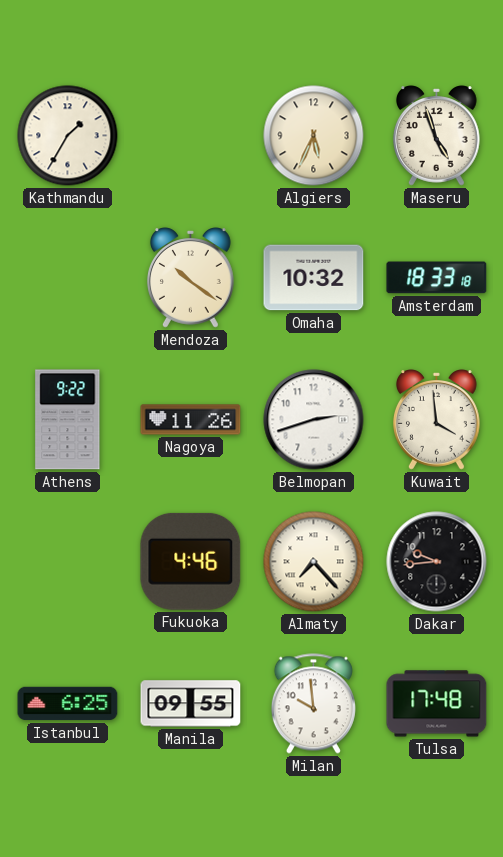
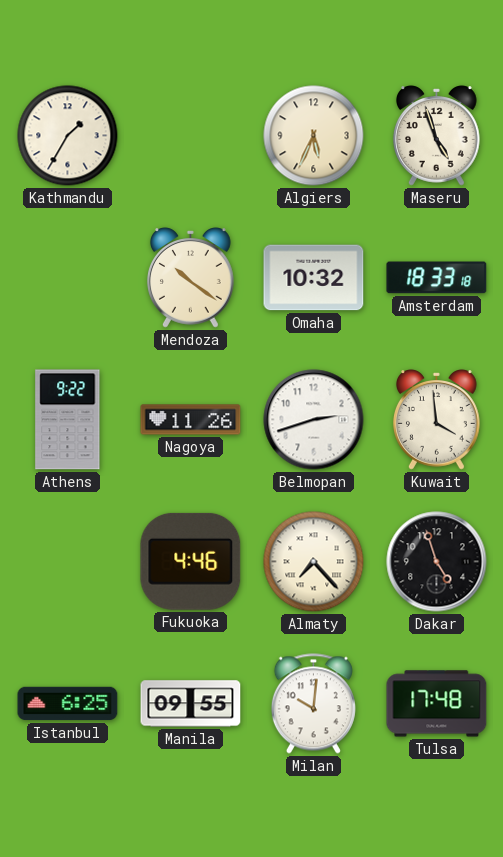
Dakar: 9:44 -> 4:57 (437, 562)
Milan: 9:59 -> 10:01 (313, 704)
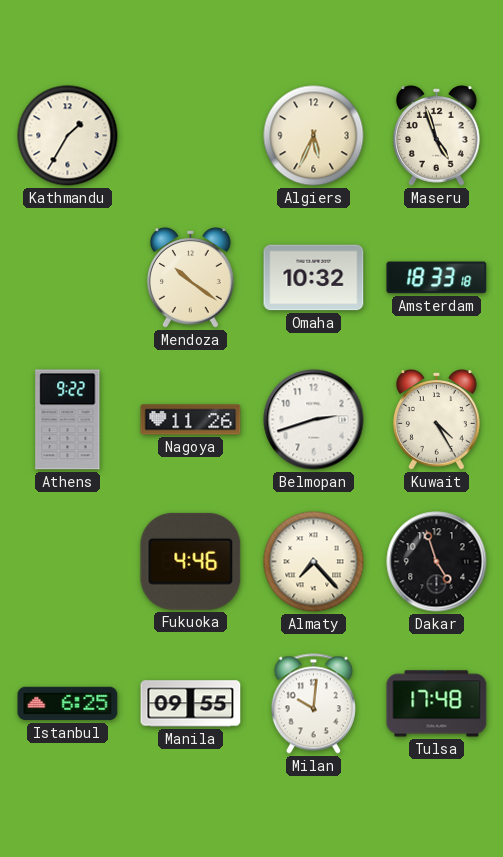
Kuwait: 3:59 -> 4:25 (437, 420)
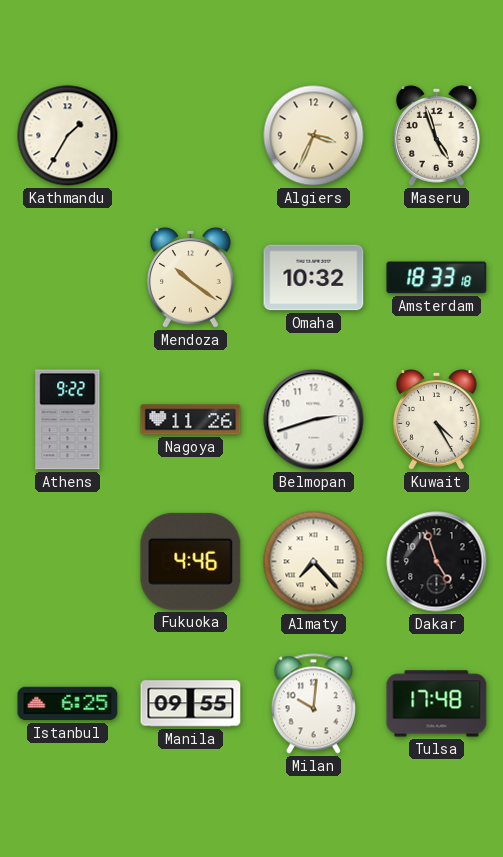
Algiers: 5:34 -> 3:34 (314, 136)
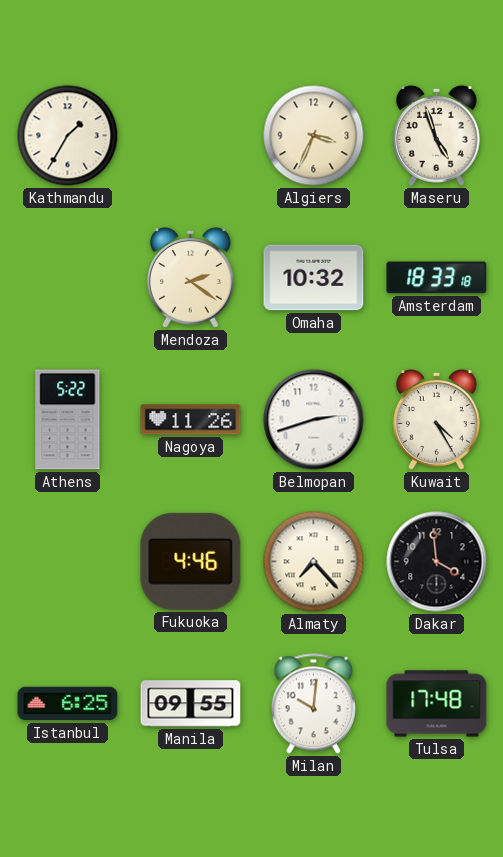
Mendoza: 10:21 -> 2:21 (191, 278)
Athens: 9:22 -> 5:22 (68, 420)
Dakar: 4:57 -> 3:59 (437, 562)
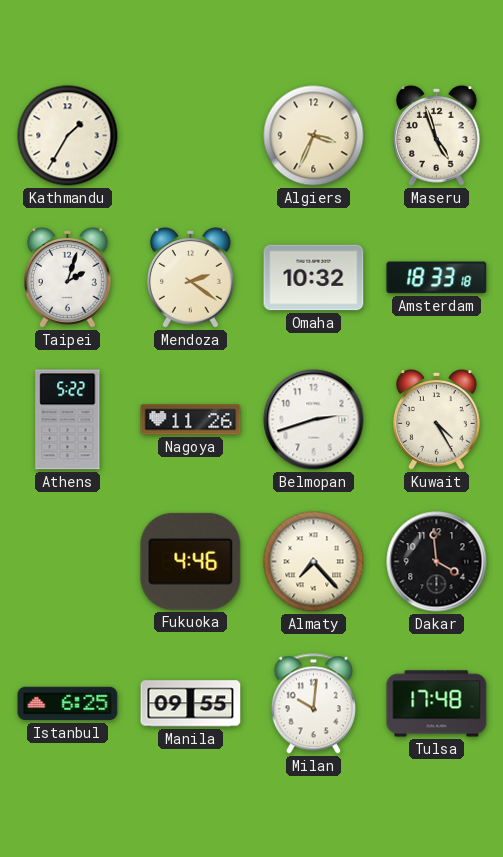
Taipei: none -> 2:03 (68, 278)
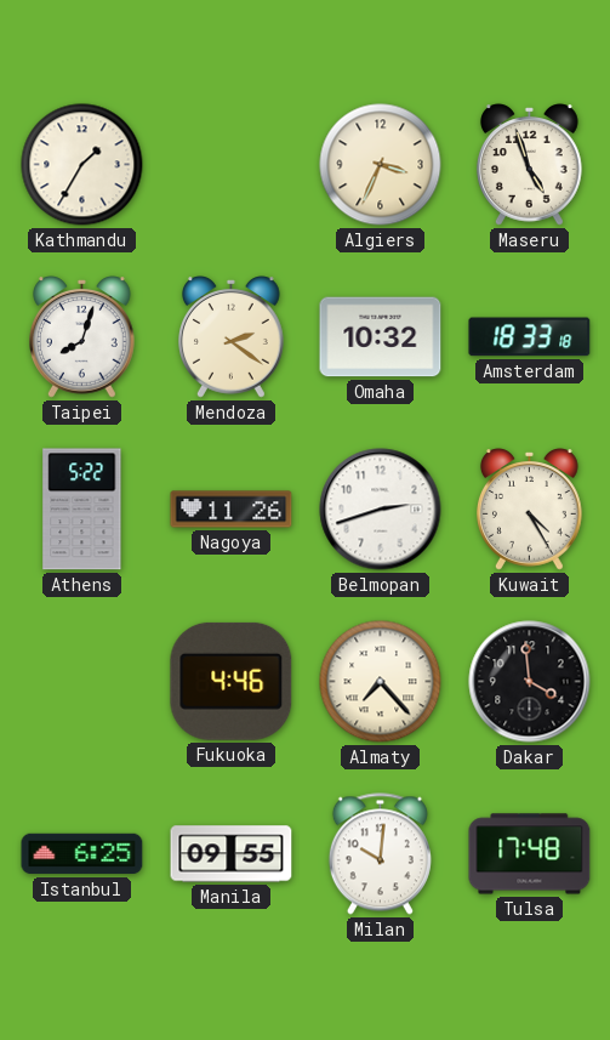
Taipei: 2:03 -> 8:03 (82, 337)
